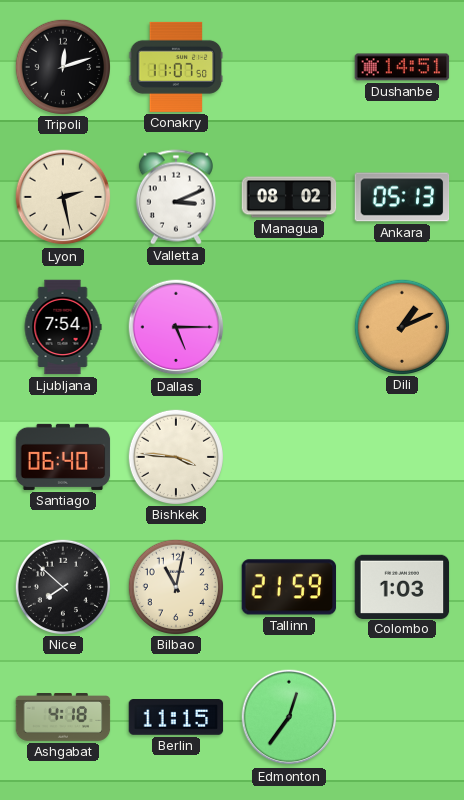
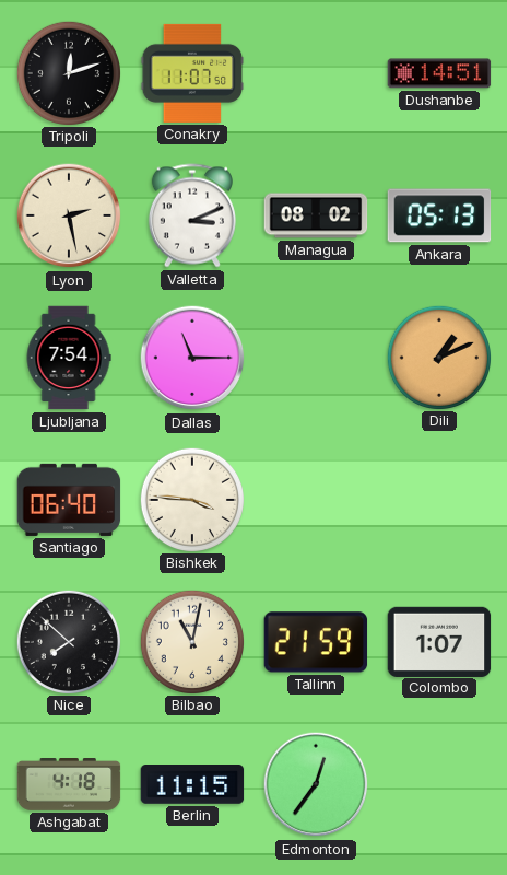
Dallas: 5:15 -> 11:15 (192, 358)
Colombo: 1:03 -> 1:07 (439, 641)
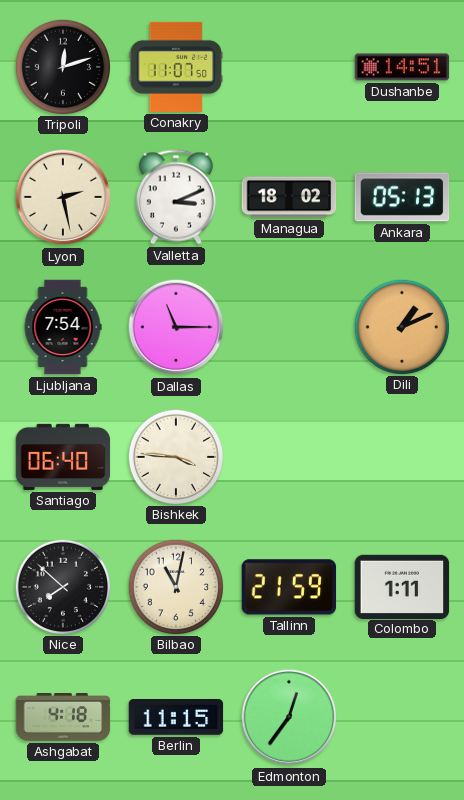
Managua: 08:02 -> 18:02 (289, 197)
Colombo: 1:07 -> 1:11 (402, 586)
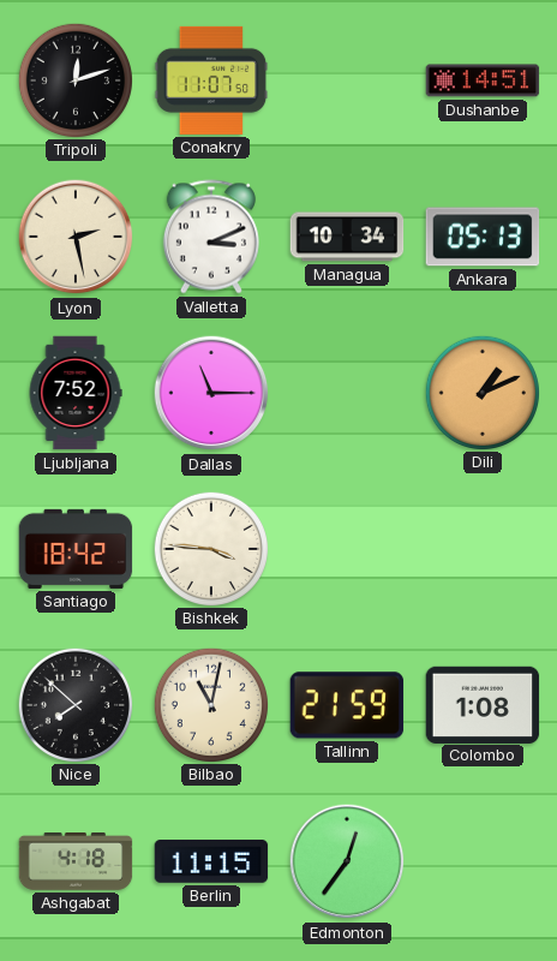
Managua: 18:02 -> 10:34 (347, 237)
Ljubljana: 7:54 -> 7:52 (76, 393)
Santiago: 06:40 -> 18:42 (76, 549)
Colombo: 1:11 -> 1:08 (483, 704)
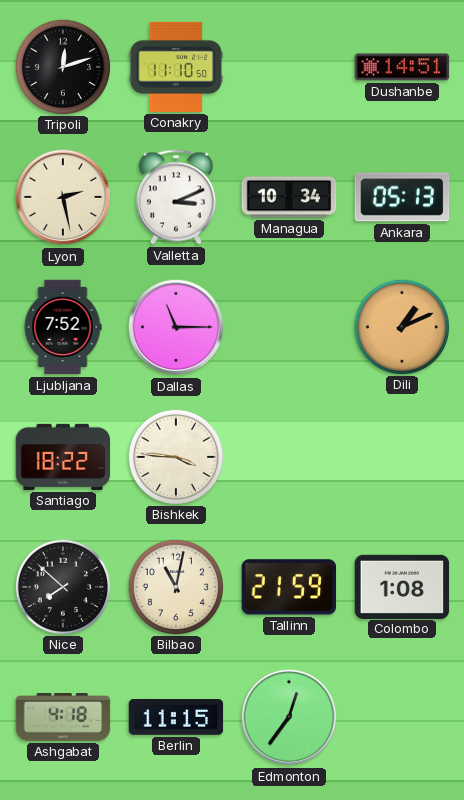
Conakry: 11:07 -> 11:10 (176, 67)
Santiago: 18:42 -> 18:22 (63, 457)
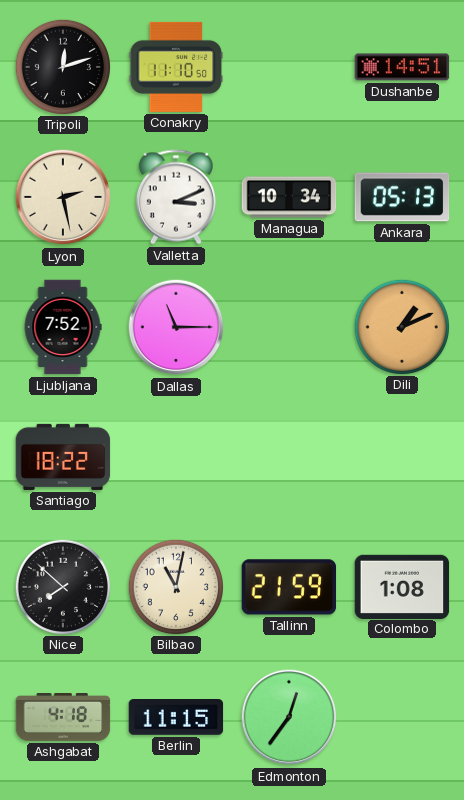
Bishkek: 3:46 -> none (175, 456)
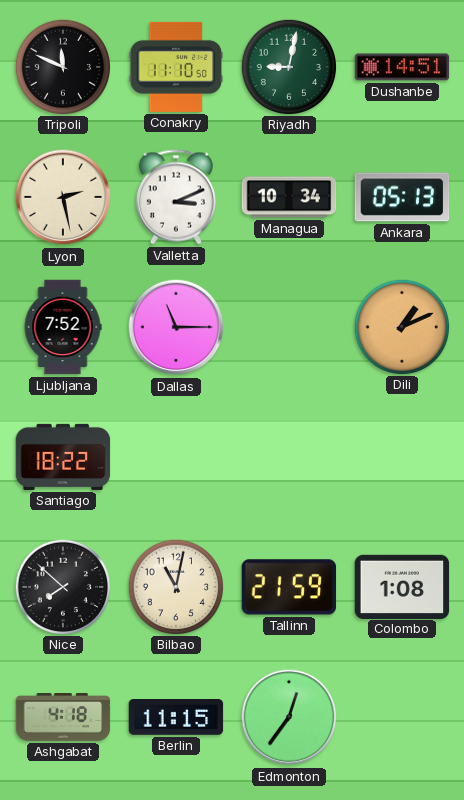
Tripoli: 12:12 -> 11:49 (62, 66)
Riyadh: none -> 9:02 (288, 66)
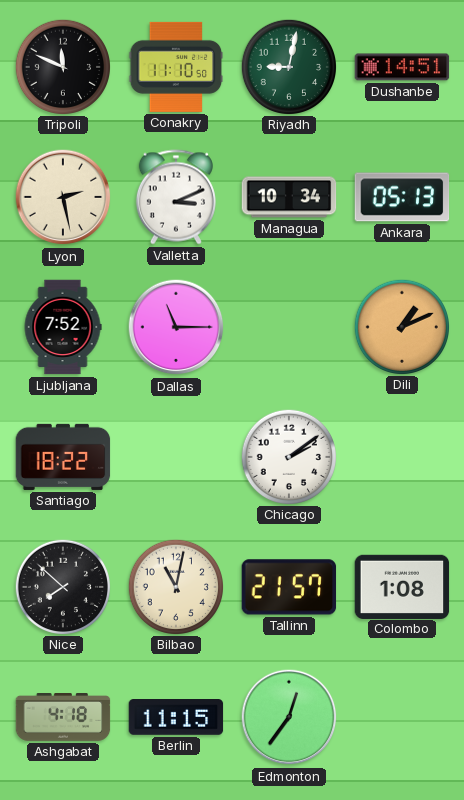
Chicago: none -> 2:09 (288, 456)
Tallinn: 21:59 -> 21:57 (289, 587)
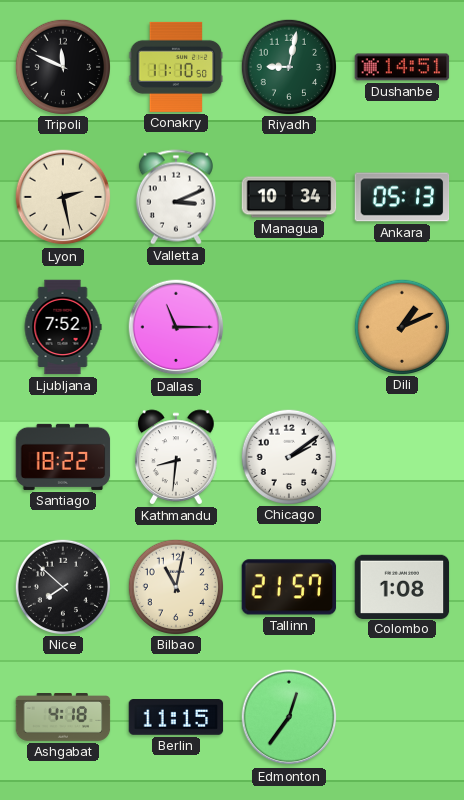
Kathmandu: none -> 8:31 (176, 457)
